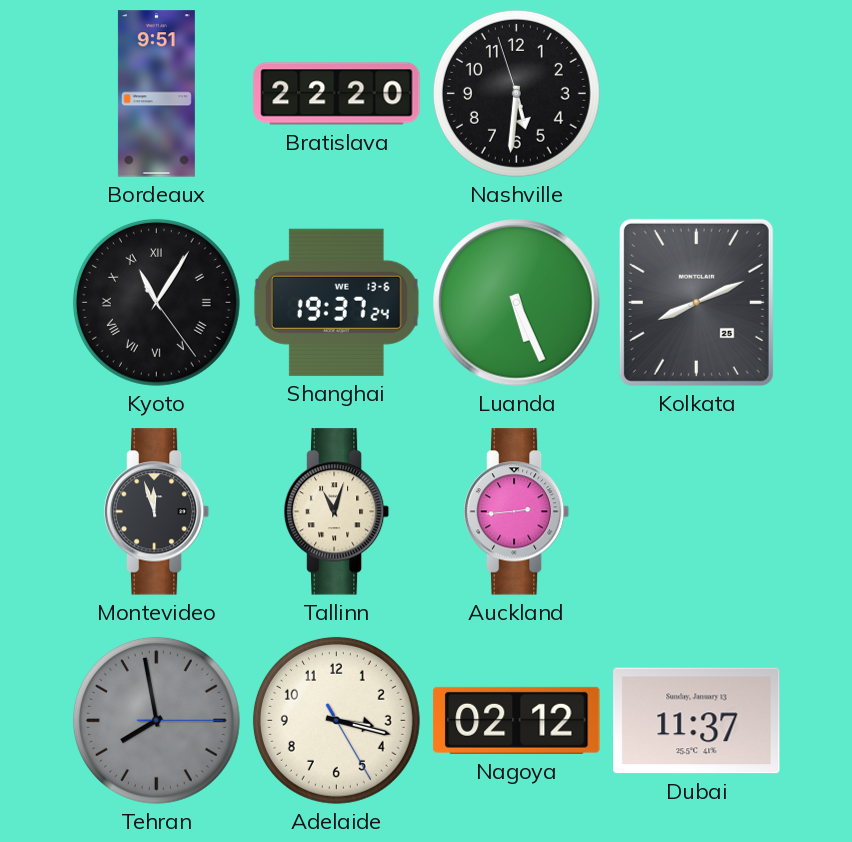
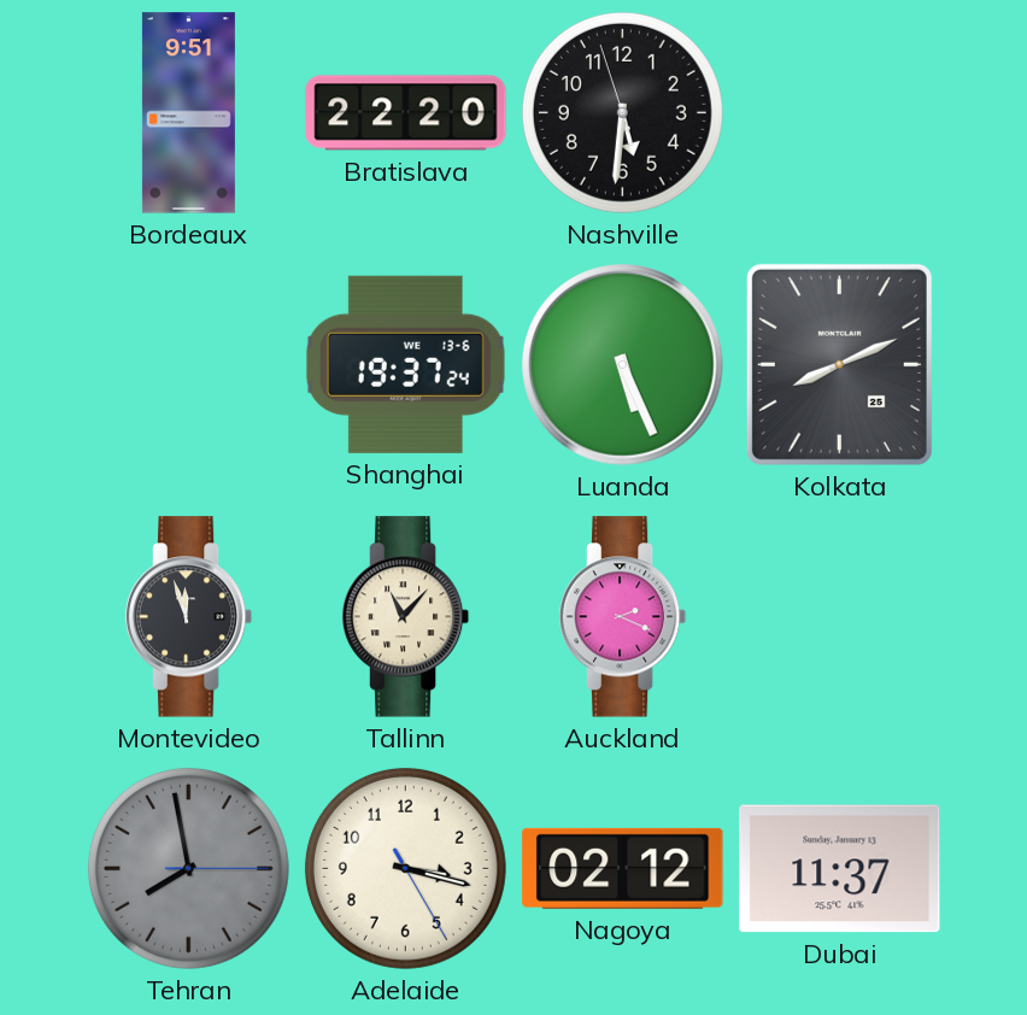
Kyoto: 11:05 -> none (156, 302)
Tallinn: 11:03 -> 11:07 (406, 617)
Auckland: 2:44 -> 2:19 (623, 617)
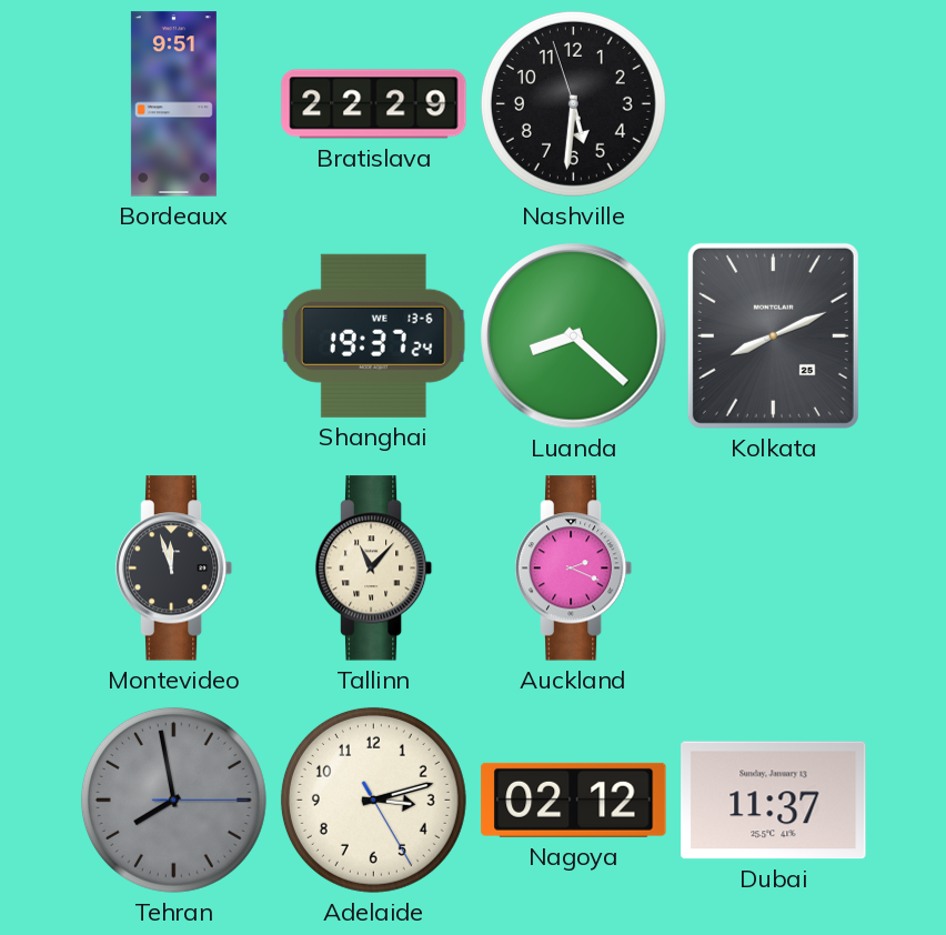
Bratislava: 22:20 -> 22:29 (374, 104)
Luanda: 5:26 -> 8:22 (574, 336)
Adelaide: 3:17 -> 3:12 (373, 800)
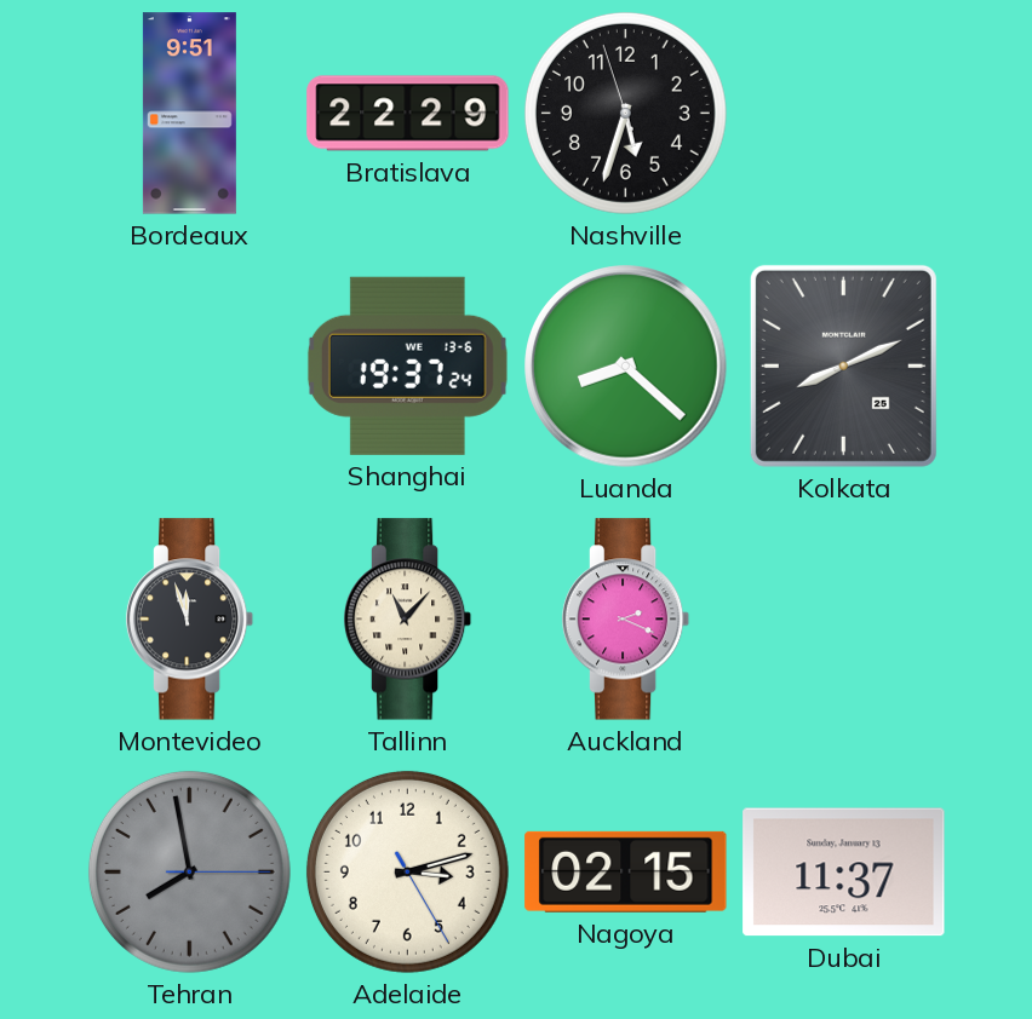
Nashville: 5:30 -> 5:32 (625, 113)
Nagoya: 02:12 -> 02:15 (626, 871)
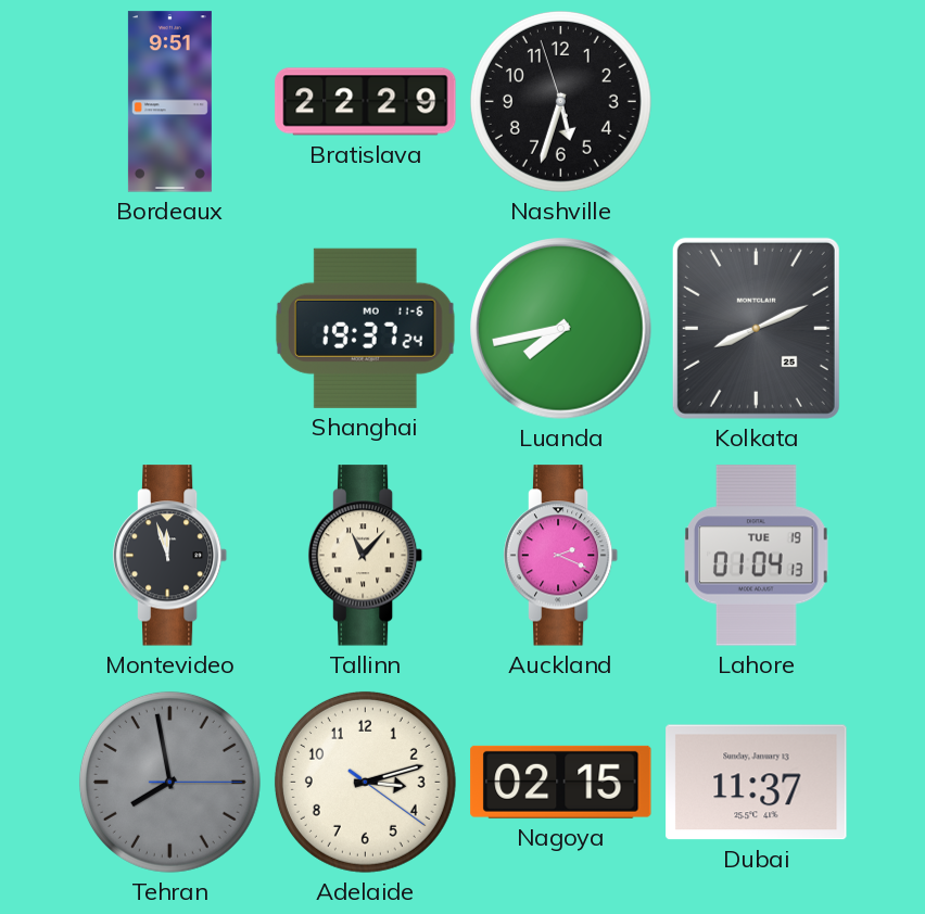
Shanghai date: WE 13-6 -> MO 11-6 (365, 328)
Luanda: 8:22 -> 7:43 (561, 329)
Lahore: none -> 01:04 (757, 556)
Adelaide: 3:12:25 -> 3:12:21 (365, 782)
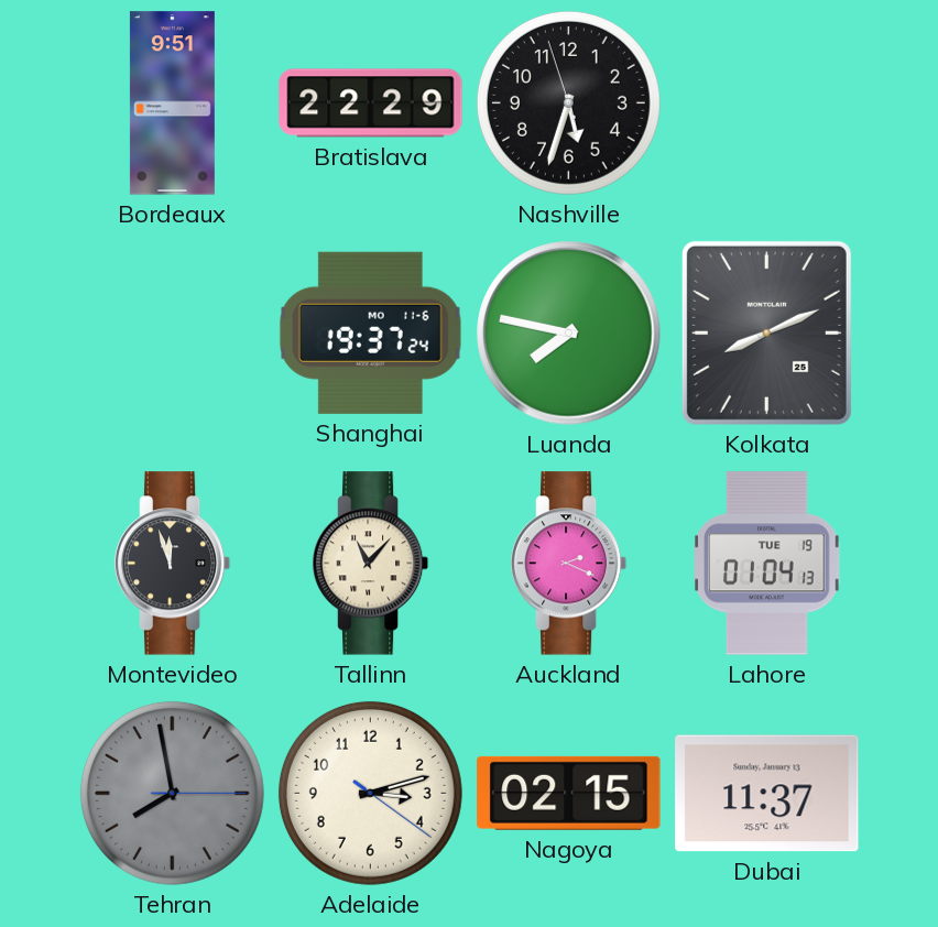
Luanda: 7:43 -> 7:47 (569, 334)
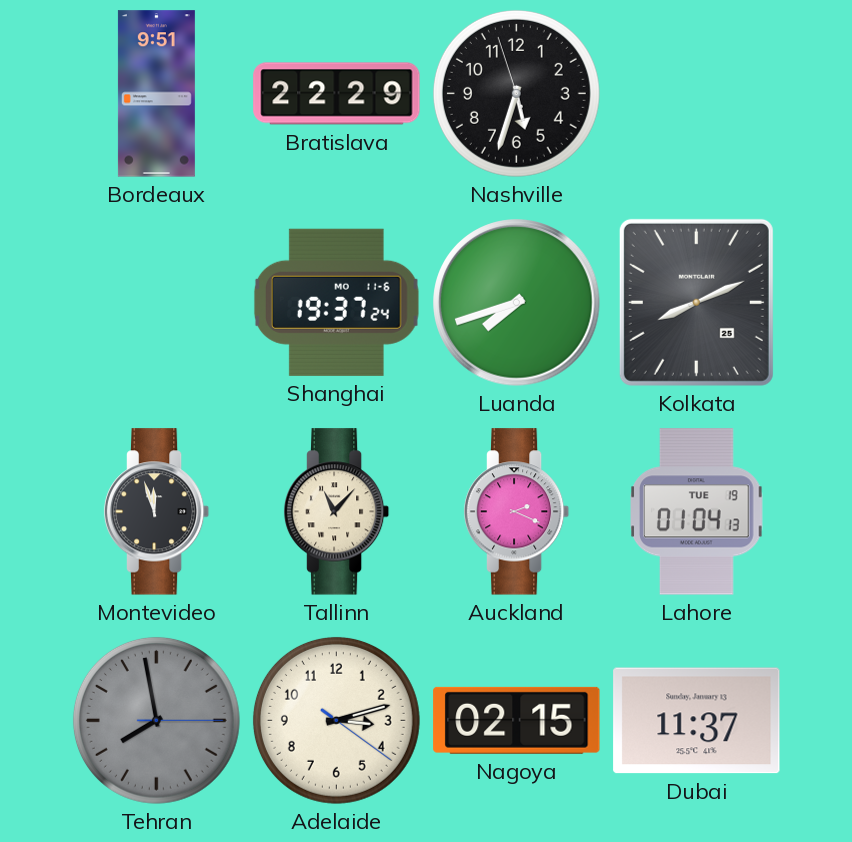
Luanda: 7:47 -> 7:42 (517, 303)
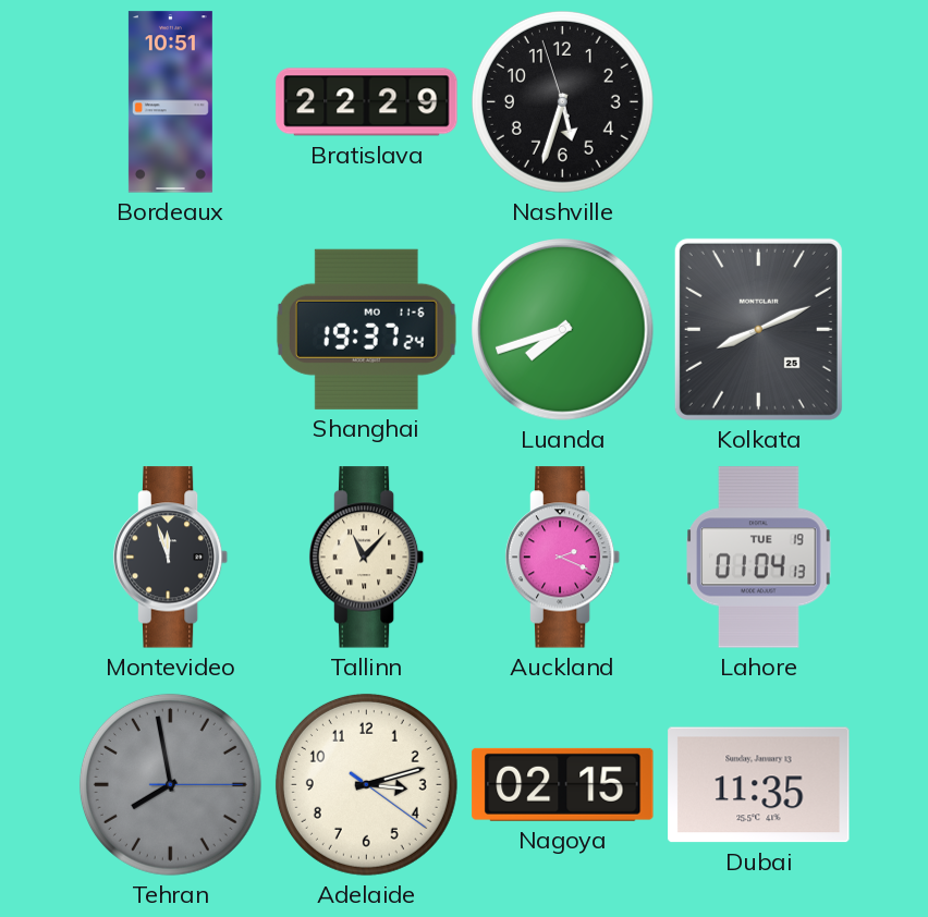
Bordeaux: 9:51 -> 10:51 (170, 102)
Dubai: 11:37 -> 11:35 (759, 785)
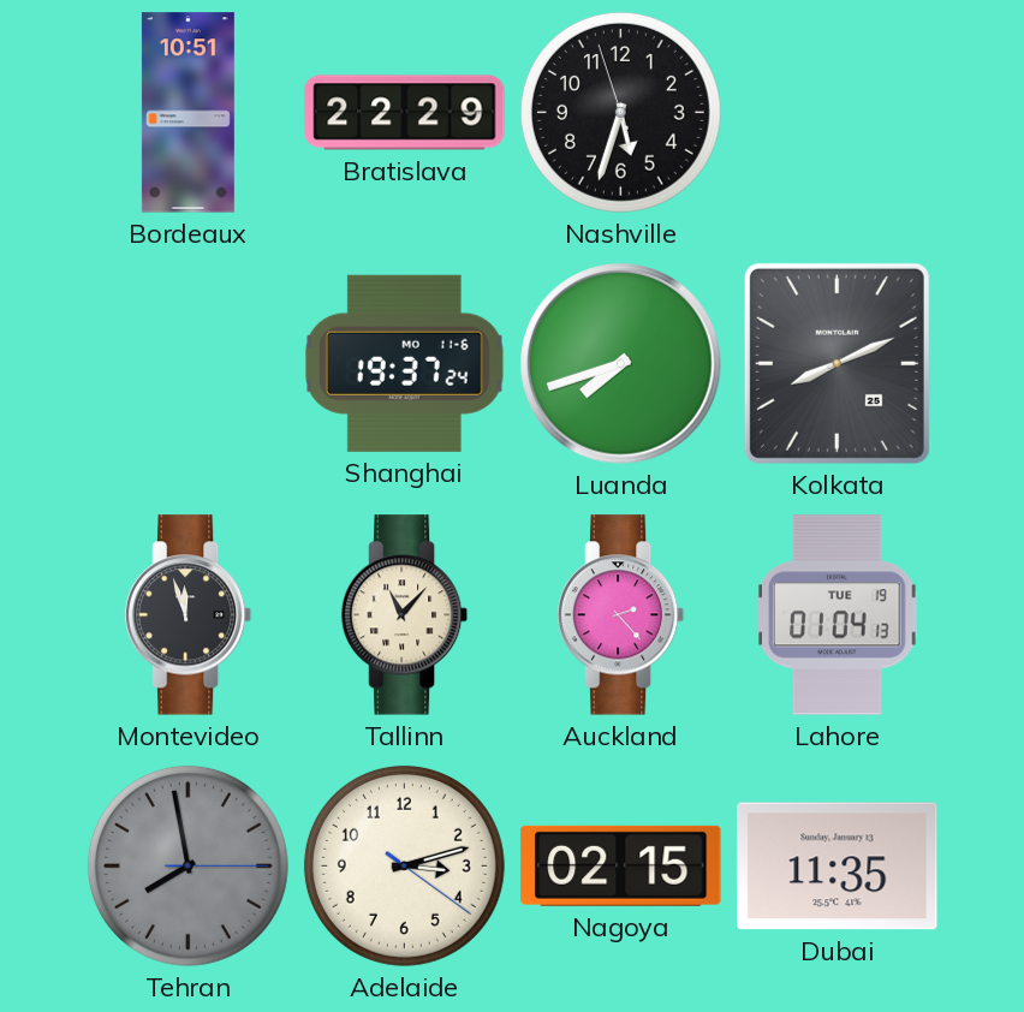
Auckland: 2:19 -> 2:23 (621, 615)
